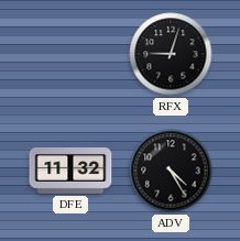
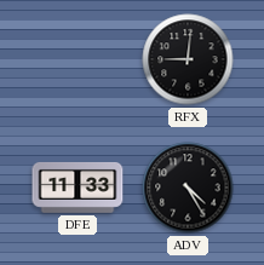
RFX: 9:03 -> 9:01 (188, 59)
DFE: 11:32 -> 11:33 (78, 188)
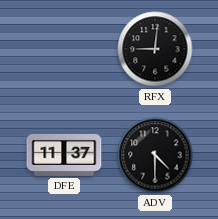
DFE: 11:33 -> 11:37 (64, 155)
ADV: 4:25 -> 4:30 (155, 155)
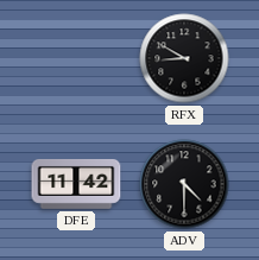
RFX: 9:01 -> 8:50 (184, 58)
DFE: 11:37 -> 11:42 (76, 184)
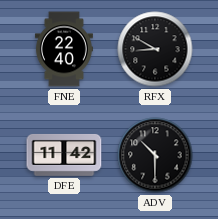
FNE: none -> 22:40 (64, 49)
ADV: 4:30 -> 10:30 (155, 155)
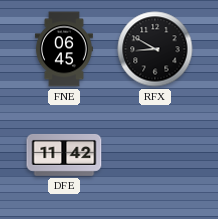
FNE: 22:40 -> 06:45 (64, 49)
ADV: 10:30 -> none (155, 155)
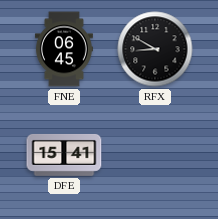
DFE: 11:42 -> 15:41 (64, 155)
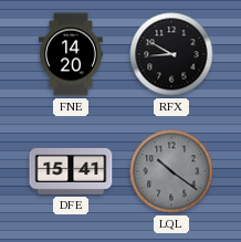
FNE: 06:45 -> 14:20 (71, 54)
LQL: none -> 10:21 (171, 171)
